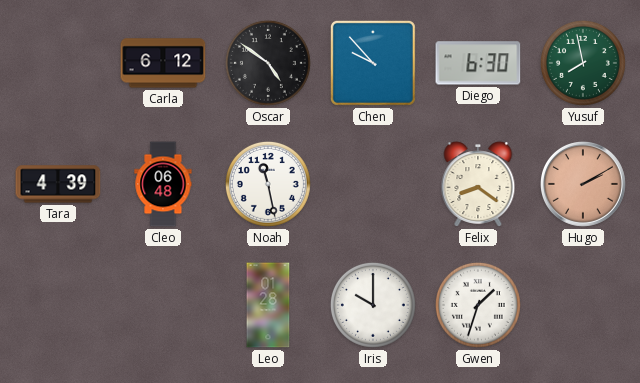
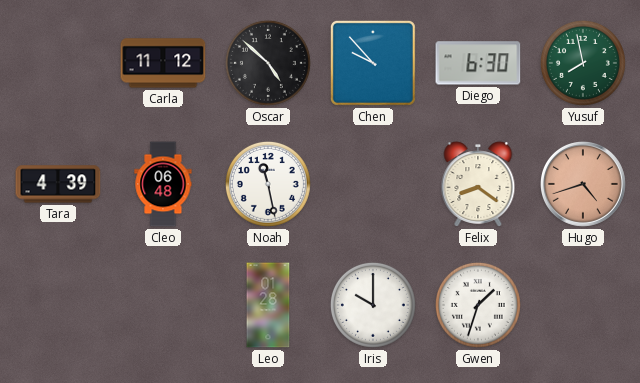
Carla: 6:12 -> 11:12 (163, 63)
Oscar: 4:51 -> 4:52 (268, 63)
Hugo: 2:10 -> 4:42 (584, 185)
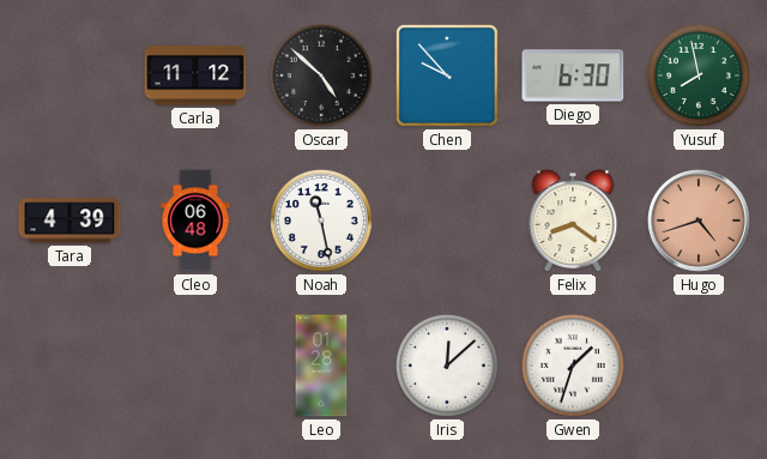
Iris: 10:00 -> 12:08 (447, 366)
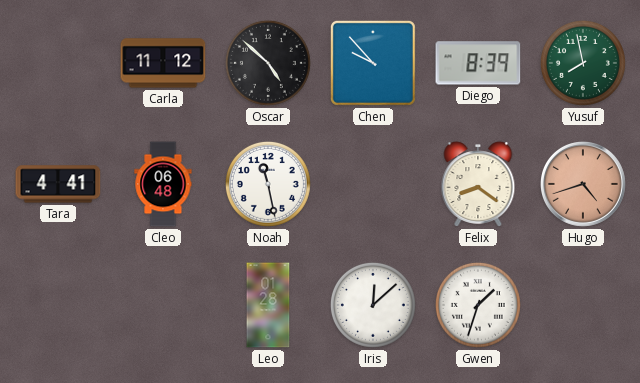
Diego: 6:30 -> 8:39 (478, 63)
Tara: 4:39 -> 4:41 (58, 184)
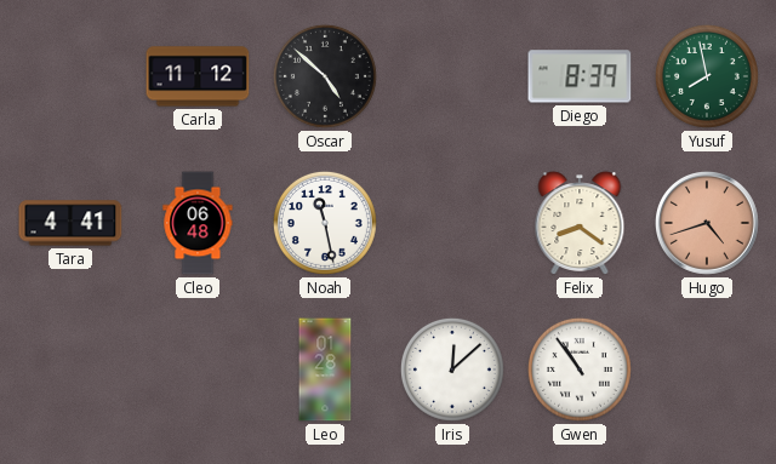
Chen: 9:53 -> none (373, 63)
Gwen: 1:33 -> 10:54 (580, 370)
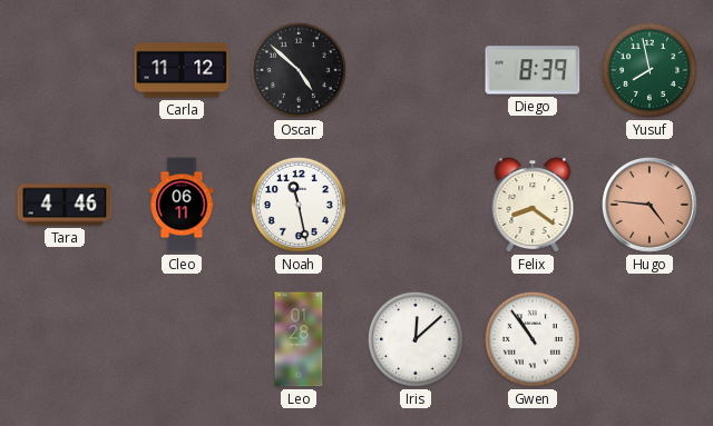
Tara: 4:41 -> 4:46 (65, 205)
Cleo: 06:48 -> 06:11 (182, 205)
Hugo: 4:42 -> 4:46 (651, 206)
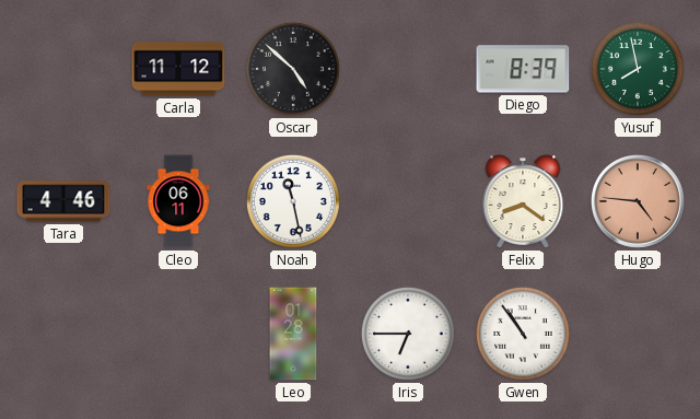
Iris: 12:08 -> 6:45 (408, 334)
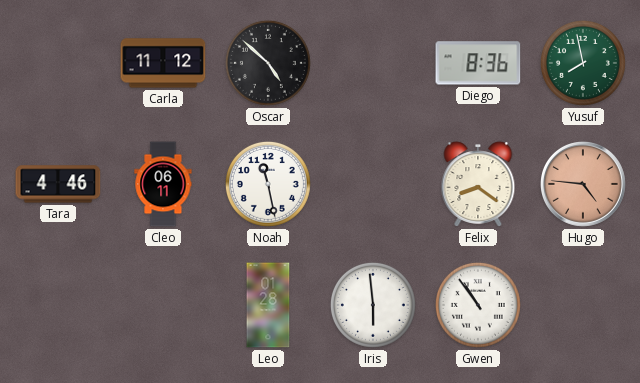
Diego: 8:39 -> 8:36 (478, 63)
Iris: 6:45 -> 5:59 (373, 305)
